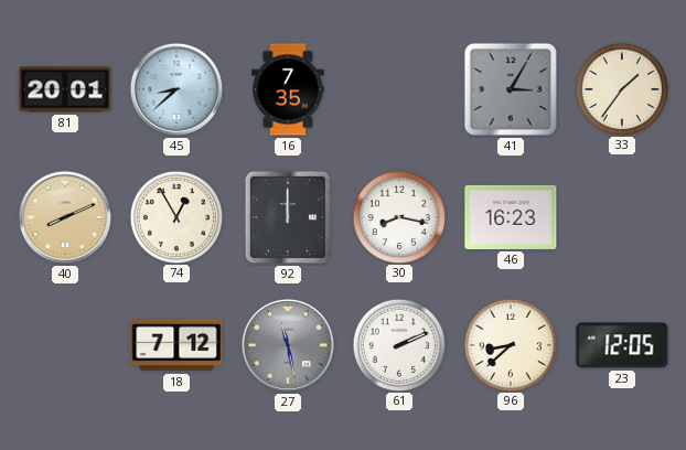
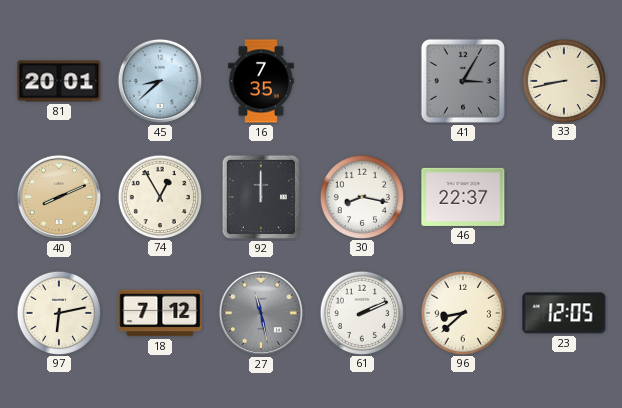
33: 1:36 -> 8:43 (563, 80)
46: 16:23 -> 22:37 (463, 197)
97: none -> 6:13 (58, 312)
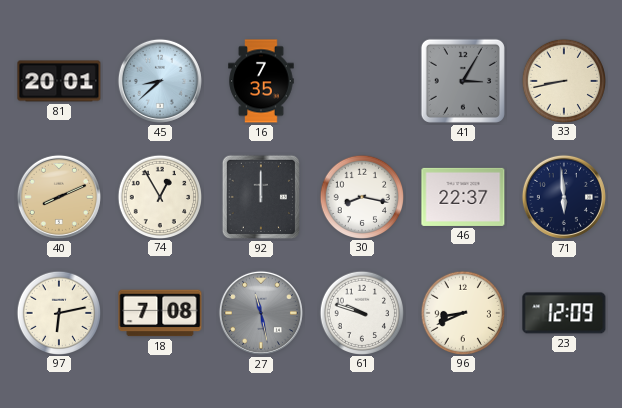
71: none -> 5:59 (564, 197)
18: 7:12 -> 7:08 (160, 313)
61: 2:11 -> 9:48 (361, 312)
96: 8:38 -> 8:41 (462, 312)
23: 12:05 -> 12:09 (564, 313)
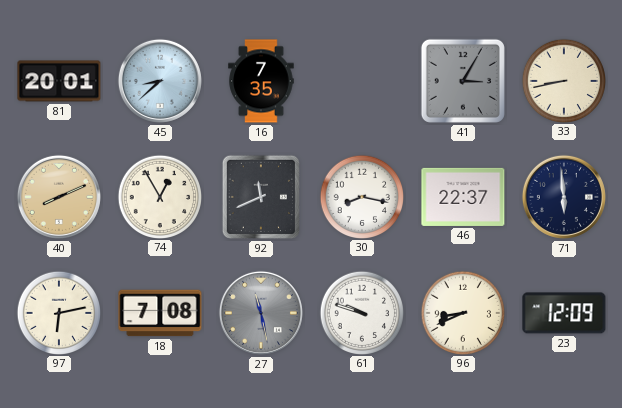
92: 12:00 -> 11:41 (261, 197)
